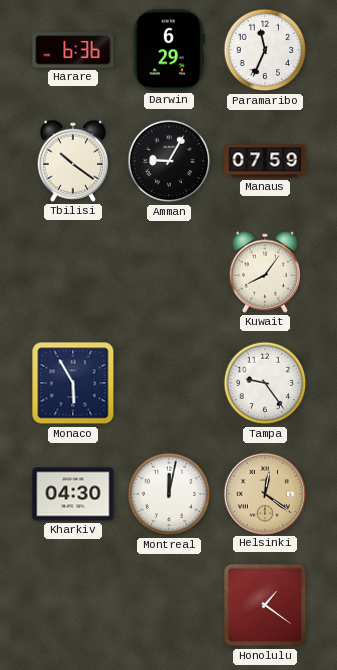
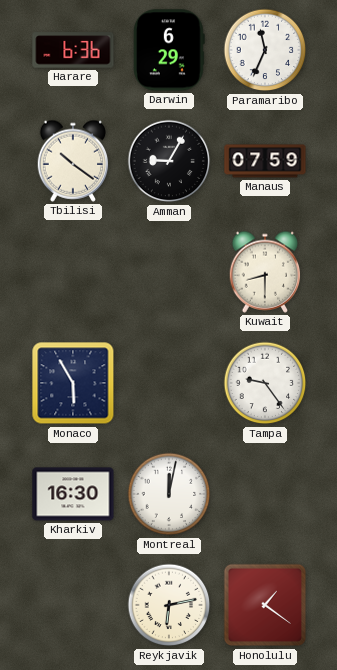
Kuwait: 8:06 -> 8:30 (265, 272)
Kharkiv: 04:30 -> 16:30 (73, 494)
Helsinki: 12:21 -> none (264, 493)
Reykjavik: none -> 6:13 (169, 605)
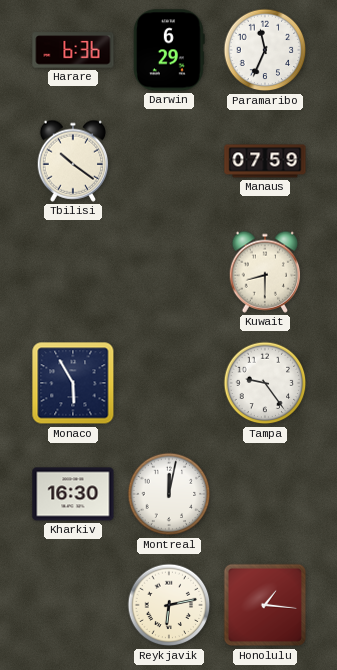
Amman: 9:05 -> none (169, 161)
Honolulu: 1:21 -> 1:16 (265, 605)
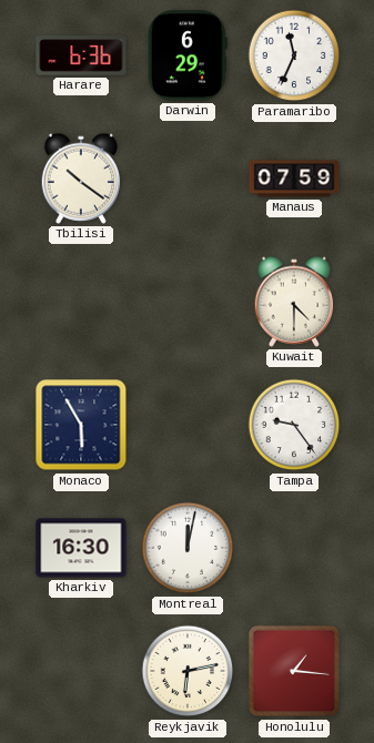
Kuwait: 8:30 -> 4:30 (294, 302)
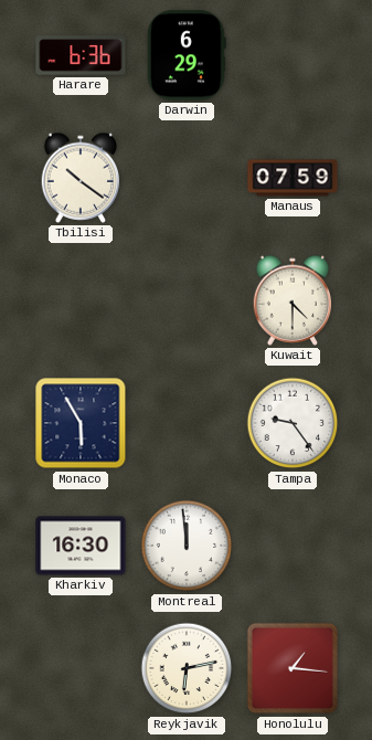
Paramaribo: 11:34 -> none (294, 55)
Montreal: 12:02 -> 11:59 (187, 546)
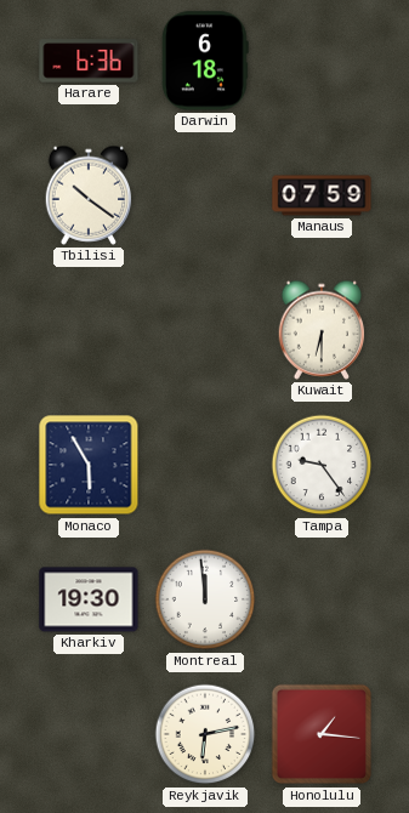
Darwin: 6:29 -> 6:18 (205, 61)
Kuwait: 4:30 -> 6:30 (322, 330)
Kharkiv: 16:30 -> 19:30 (89, 599)
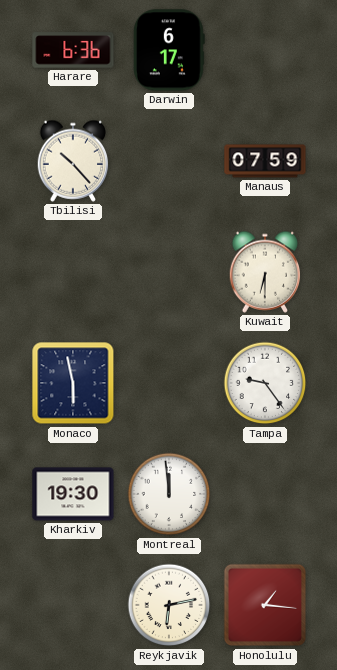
Darwin: 6:18 -> 6:17 (169, 50)
Tbilisi: 10:21 -> 10:23 (73, 161)
Monaco: 5:55 -> 5:58 (73, 383)
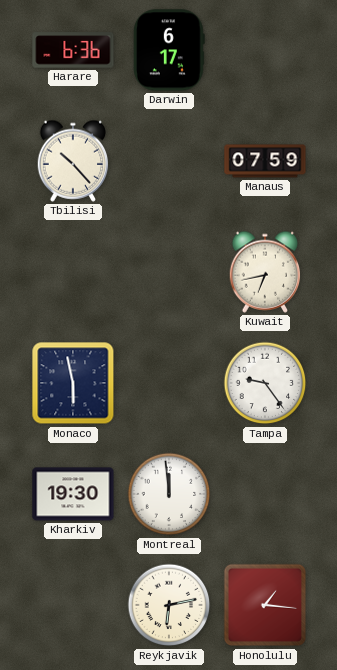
Kuwait: 6:30 -> 6:43 (265, 272)
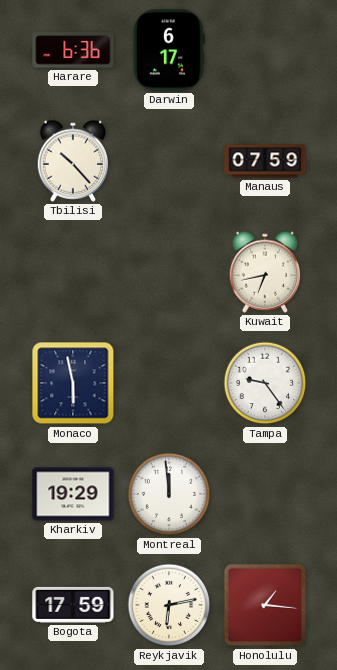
Kharkiv: 19:30 -> 19:29 (73, 494)
Bogota: none -> 17:59 (73, 605)
